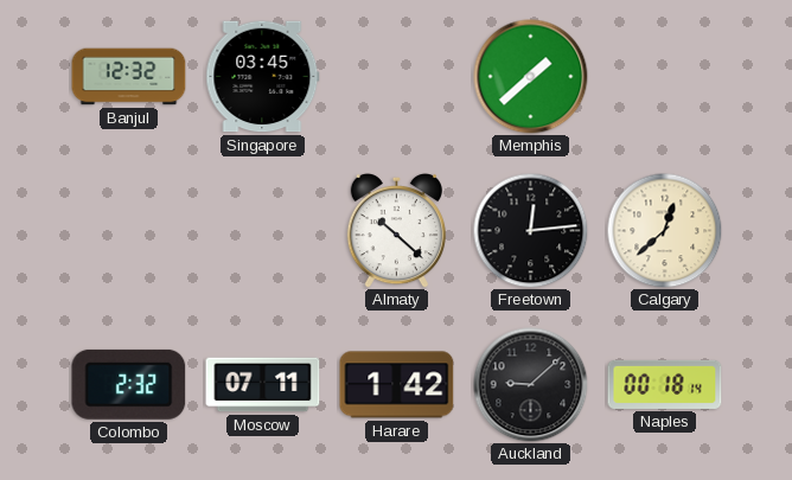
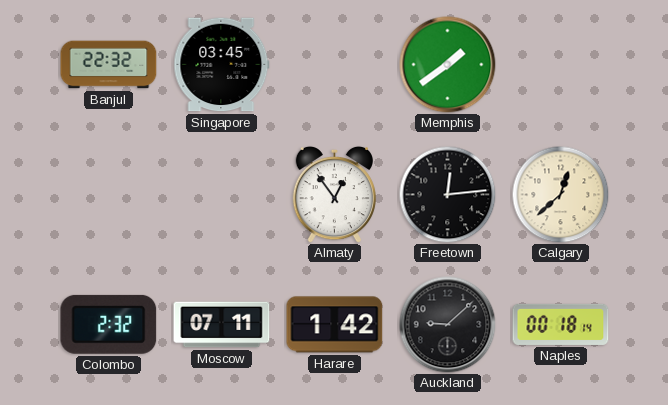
Banjul: 12:32 -> 22:32 (109, 65)
Memphis: 1:38 -> 1:39 (448, 65)
Almaty: 10:22 -> 12:54 (334, 194)
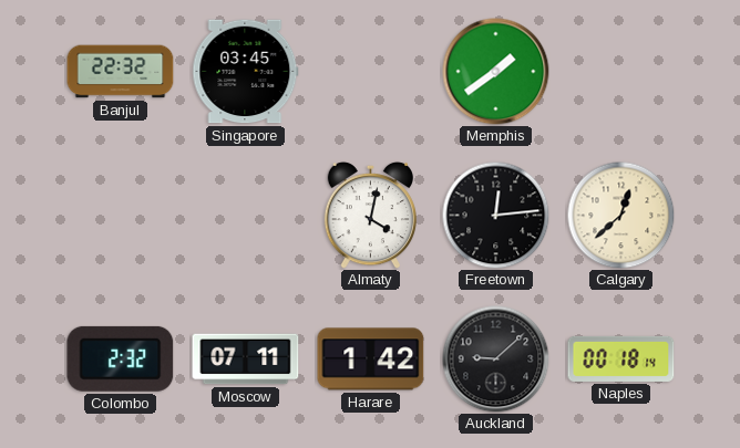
Almaty: 12:54 -> 4:02 (370, 215)
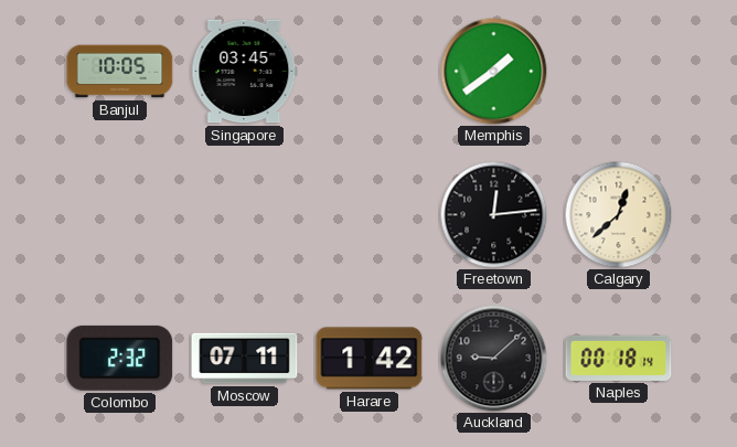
Banjul: 22:32 -> 10:05 (120, 72)
Almaty: 4:02 -> none (370, 215)
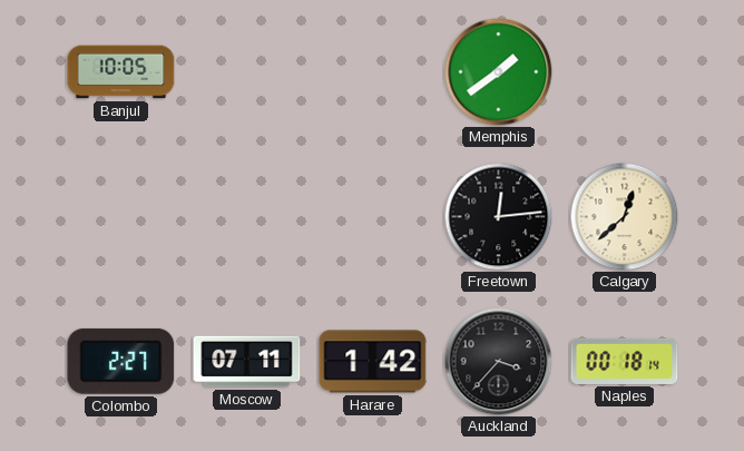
Singapore: 03:45 -> none (245, 72)
Colombo: 2:32 -> 2:27 (121, 361)
Auckland: 9:08 -> 3:37 (499, 362)
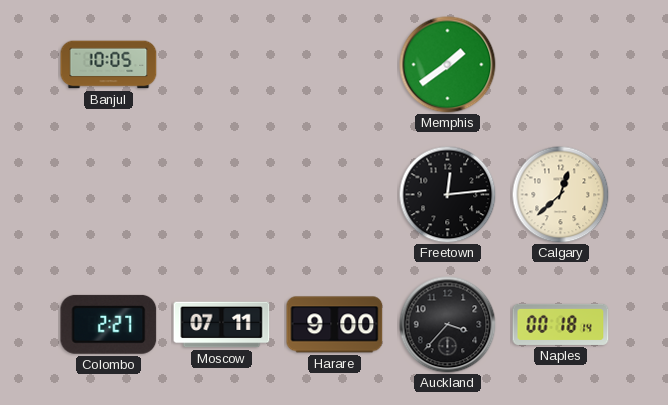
Harare: 1:42 -> 9:00 (335, 325)
